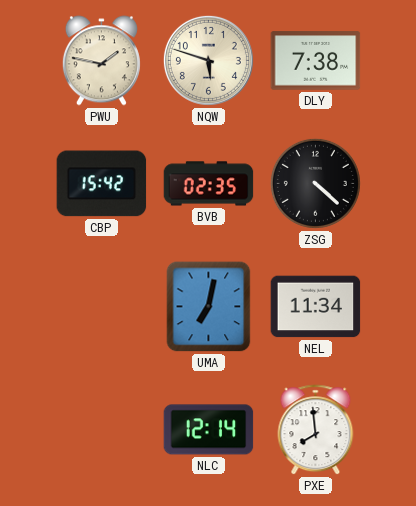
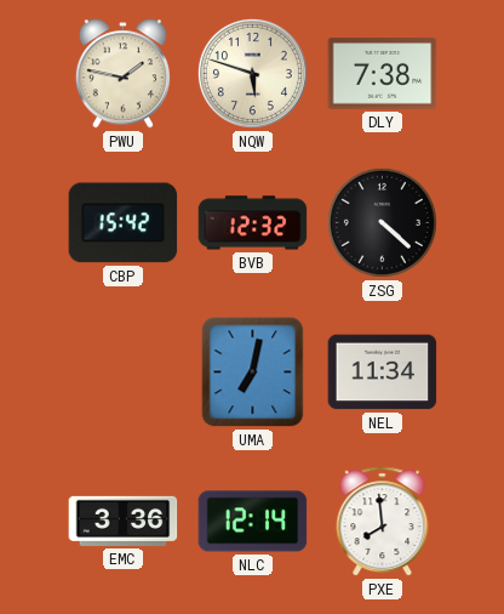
BVB: 02:35 -> 12:32 (253, 223)
EMC: none -> 3:36 (124, 521)
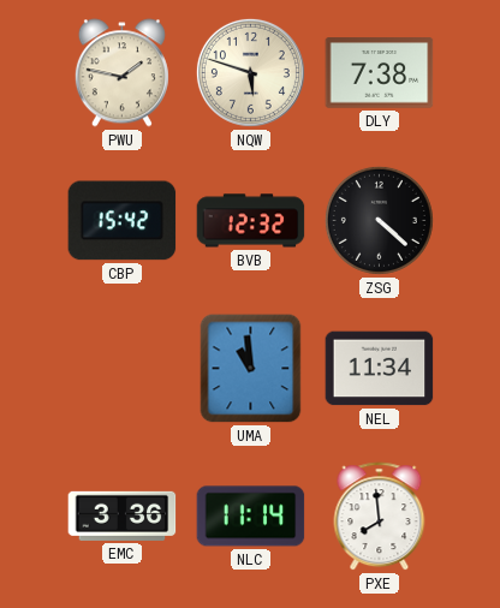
UMA: 7:02 -> 10:59 (251, 369)
NLC: 12:14 -> 11:14 (251, 517)
